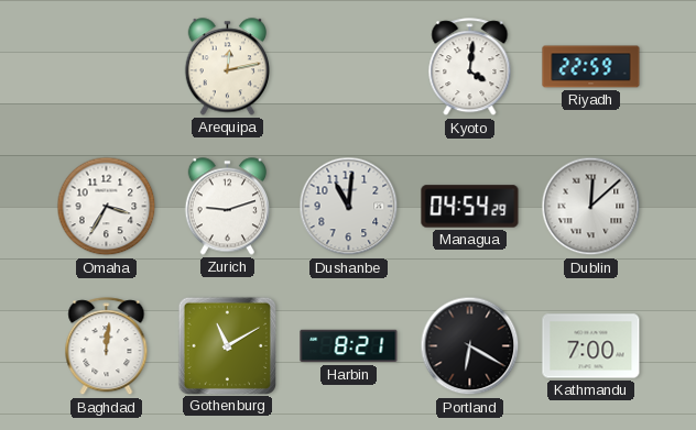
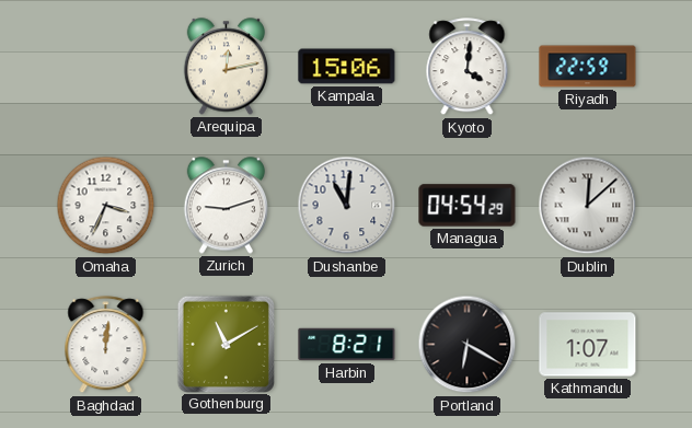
Kampala: none -> 15:06 (347, 67)
Omaha: 3:35 -> 3:34 (106, 206)
Kathmandu: 7:00 -> 1:07 (588, 345)
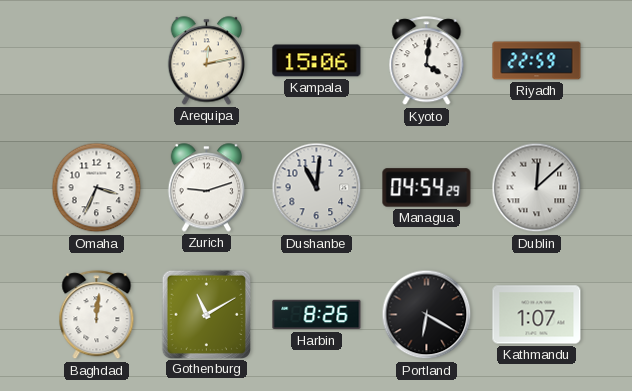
Harbin: 8:21 -> 8:26 (317, 315)
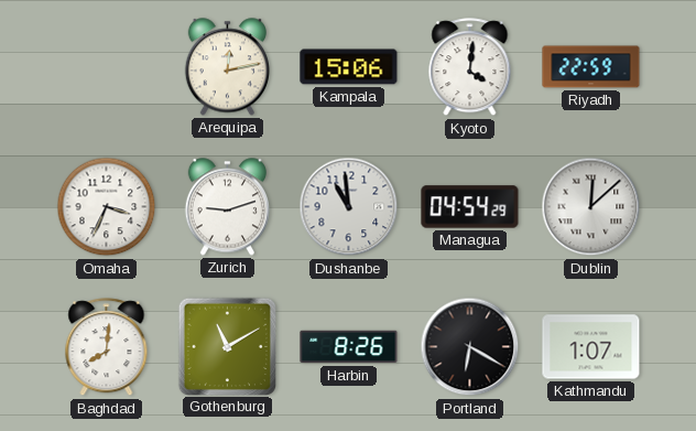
Dushanbe: 11:01 -> 10:59 (349, 207)
Baghdad: 12:01 -> 8:01 (107, 347)
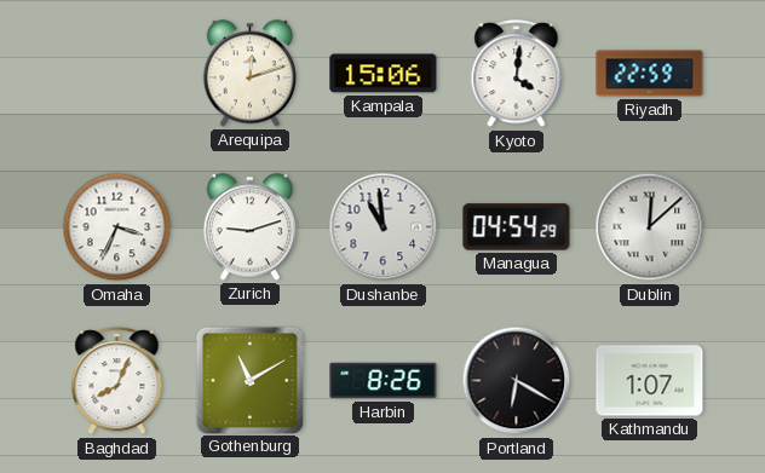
Arequipa: 12:13 -> 12:12 (249, 74)
Baghdad: 8:01 -> 8:04 (117, 381)
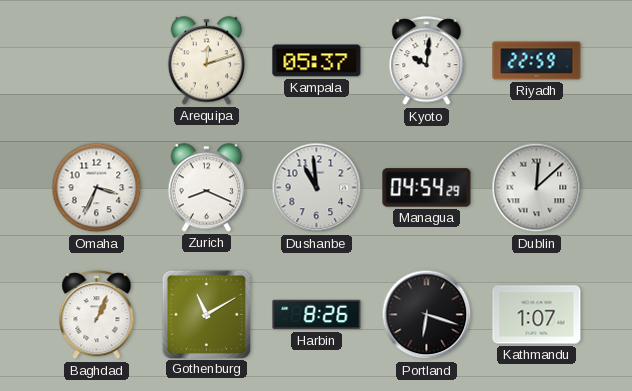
Kampala: 15:06 -> 05:37 (317, 61)
Kyoto: 4:01 -> 10:01 (427, 61)
Zurich: 9:12 -> 8:19 (206, 188)
Baghdad: 8:04 -> 1:04 (97, 315)
Portland: 6:20 -> 6:18 (427, 315)
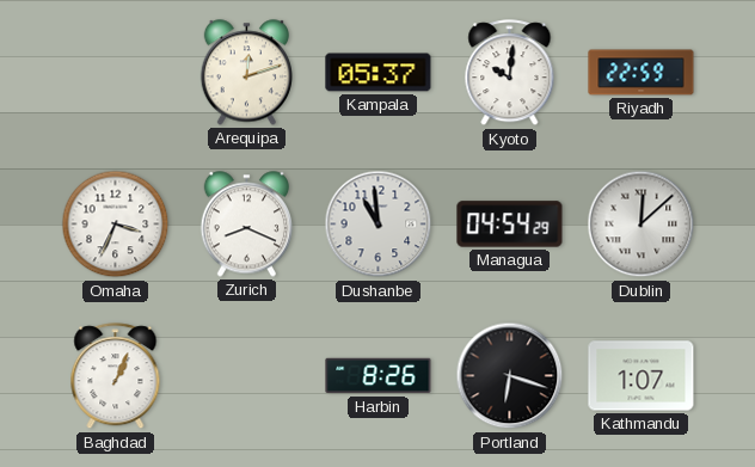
Gothenburg: 11:10 -> none (206, 314)
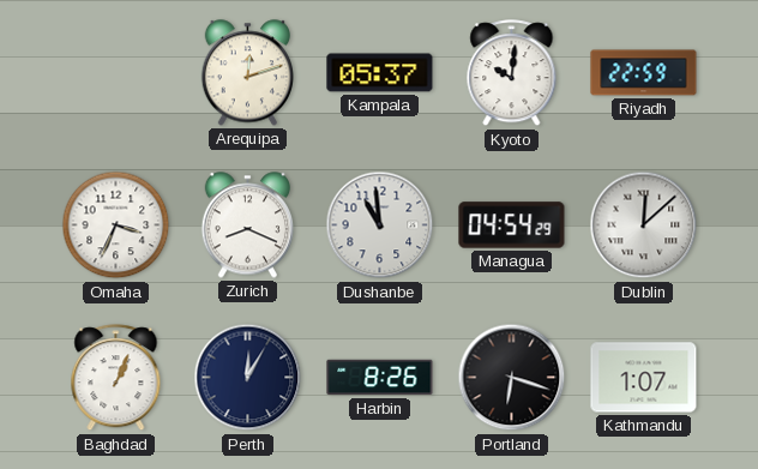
Perth: none -> 12:05 (248, 378)
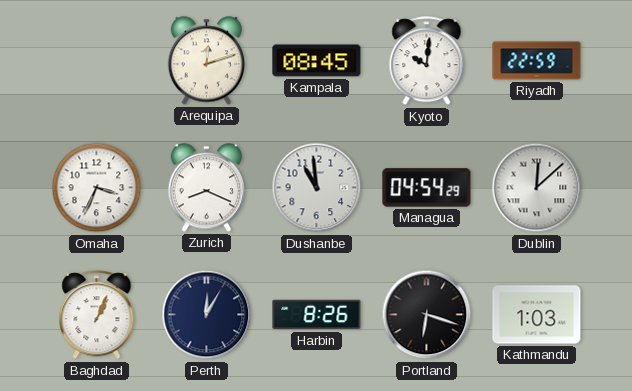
Kampala: 05:37 -> 08:45 (317, 61)
Kathmandu: 1:07 -> 1:03 (537, 315)
